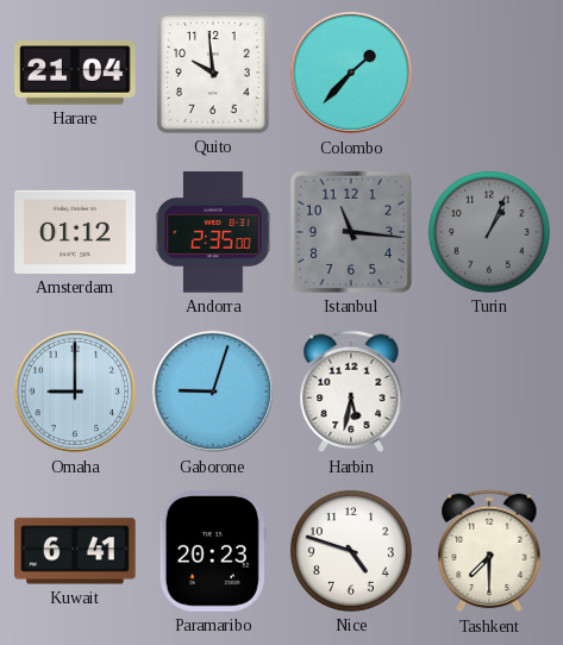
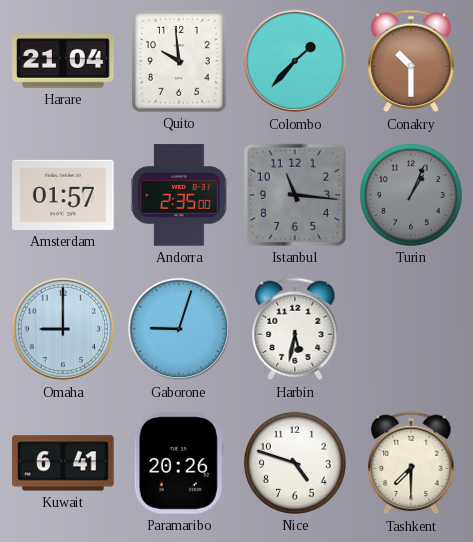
Conakry: none -> 10:30 (411, 61)
Amsterdam: 01:12 -> 01:57 (63, 195)
Paramaribo: 20:23 -> 20:26 (179, 463)
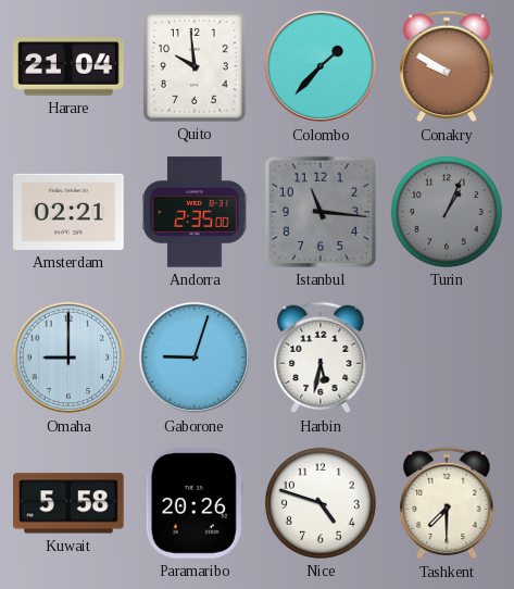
Conakry: 10:30 -> 9:50 (447, 66)
Amsterdam: 01:57 -> 02:21 (68, 212)
Kuwait: 6:41 -> 5:58 (68, 503)
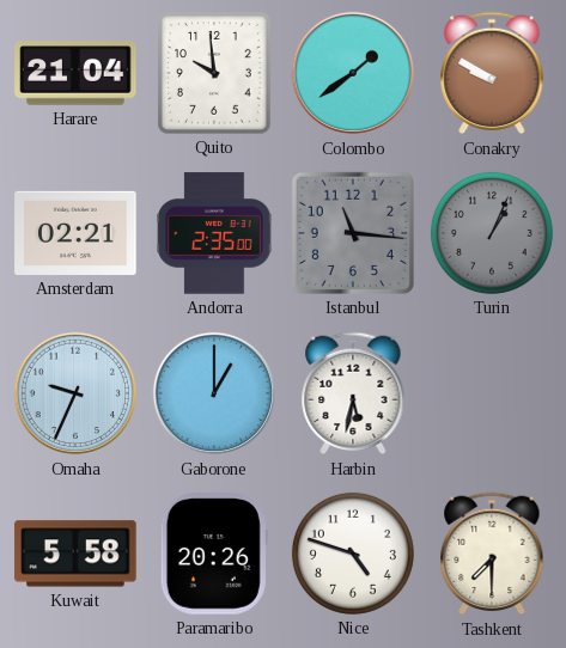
Colombo: 1:37 -> 1:39 (353, 73)
Omaha: 9:00 -> 9:34 (75, 393)
Gaborone: 9:03 -> 1:00 (214, 393)
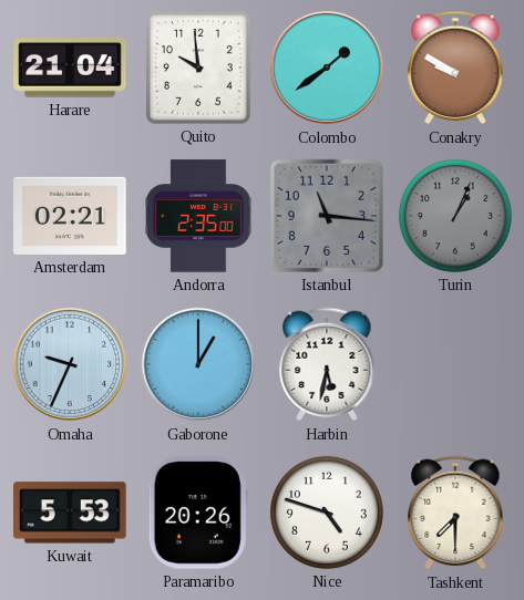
Kuwait: 5:58 -> 5:53 (70, 513)
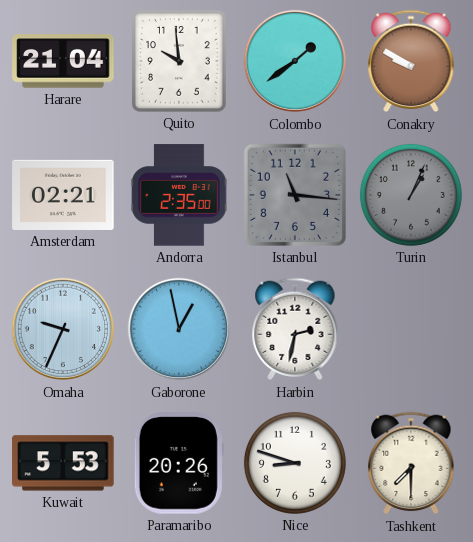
Gaborone: 1:00 -> 12:58 (179, 329)
Harbin: 5:32 -> 2:32 (295, 329)
Nice: 4:48 -> 8:48 (295, 463)
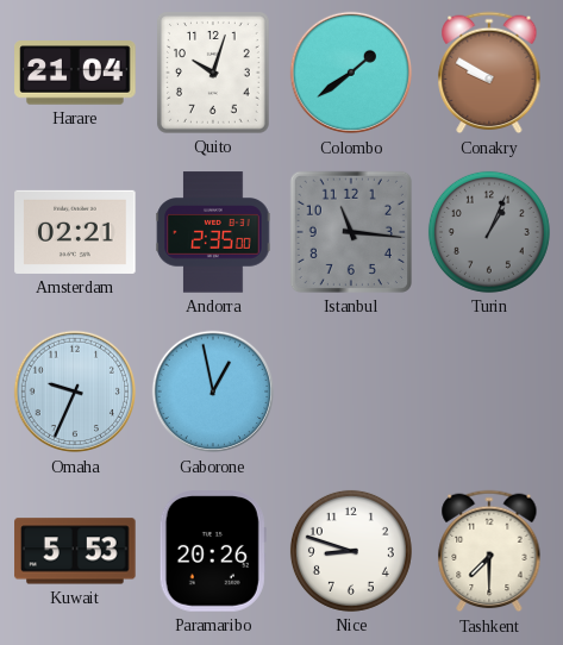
Quito: 9:59 -> 10:03 (214, 74)
Harbin: 2:32 -> none (295, 329)
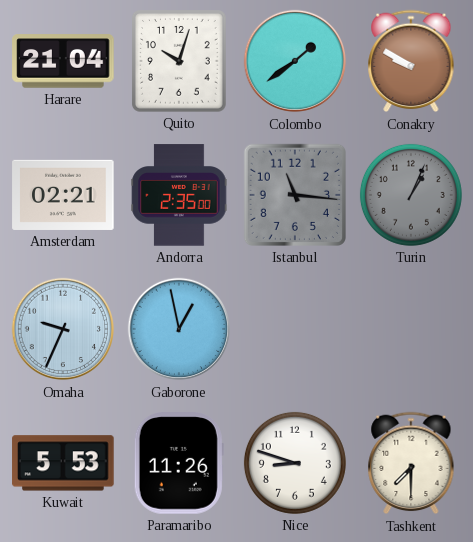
Paramaribo: 20:26 -> 11:26 (179, 463)
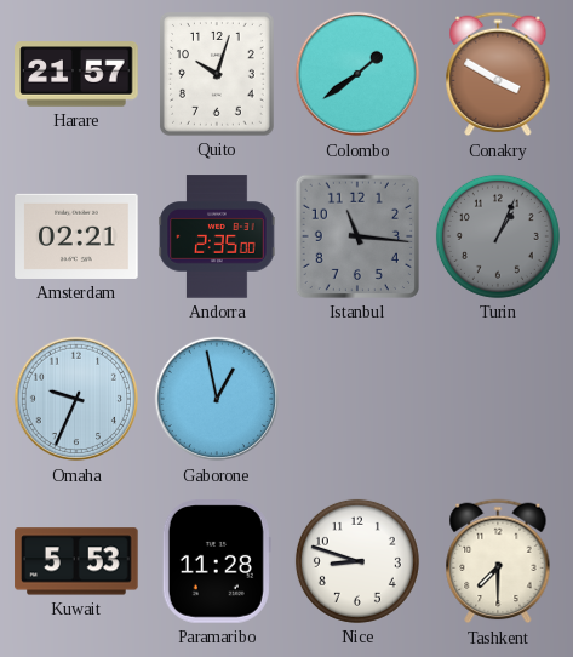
Harare: 21:04 -> 21:57 (76, 74)
Conakry: 9:50 -> 3:50 (498, 74)
Paramaribo: 11:26 -> 11:28 (217, 561)
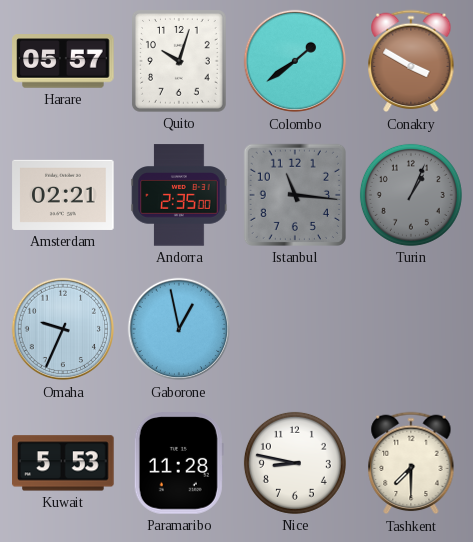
Harare: 21:57 -> 05:57 (63, 61)
Nice: 8:48 -> 8:47 (295, 463)
